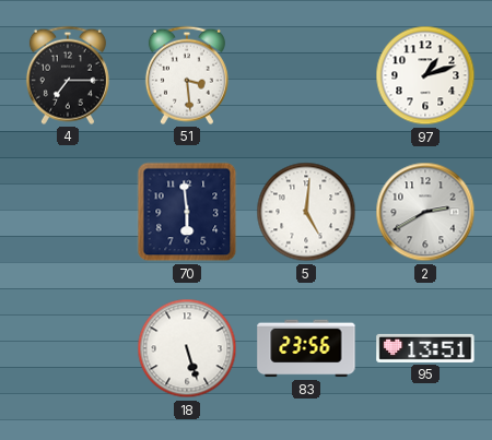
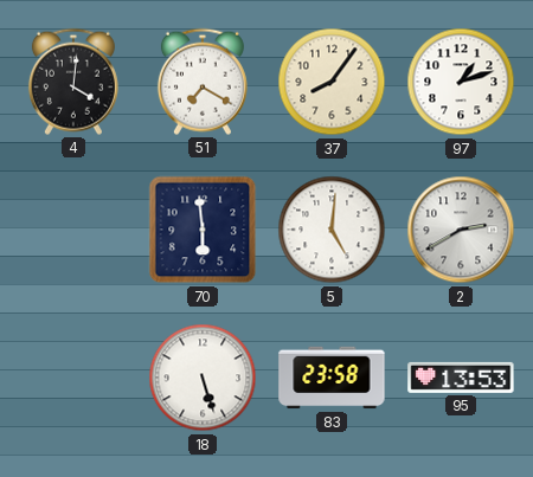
4: 7:15 -> 4:01 (73, 82)
51: 3:29 -> 7:20 (203, 82)
37: none -> 8:06 (332, 82)
83: 23:56 -> 23:58 (332, 378)
95: 13:51 -> 13:53 (461, 378)
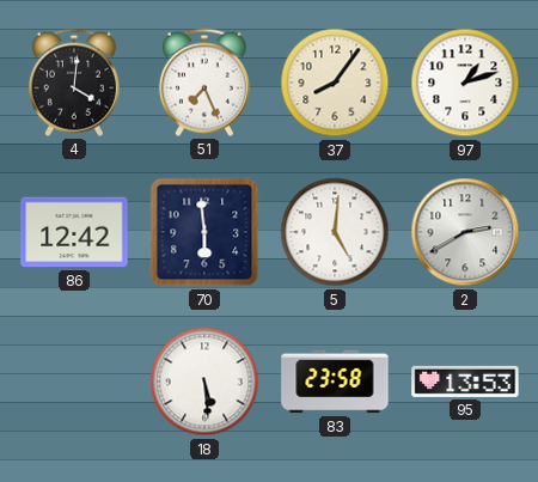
51: 7:20 -> 7:26 (204, 83)
86: none -> 12:42 (74, 232)
18: 5:27 -> 5:29 (204, 382)
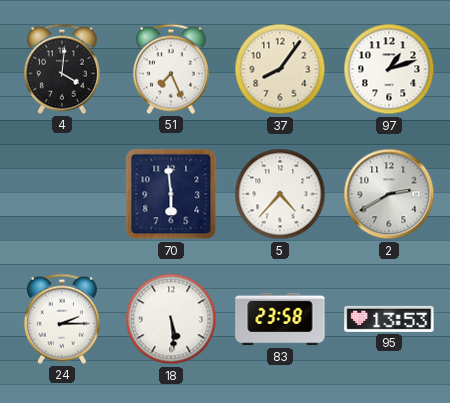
86: 12:42 -> none (74, 232)
5: 5:01 -> 4:37 (280, 194)
24: none -> 2:15 (62, 319)
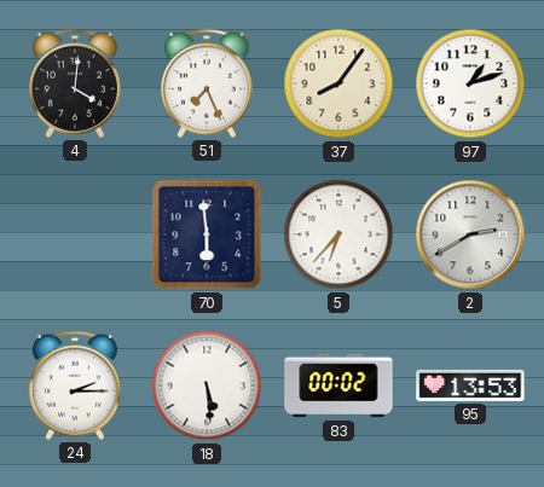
5: 4:37 -> 6:37 (338, 234)
83: 23:58 -> 00:02 (338, 385)
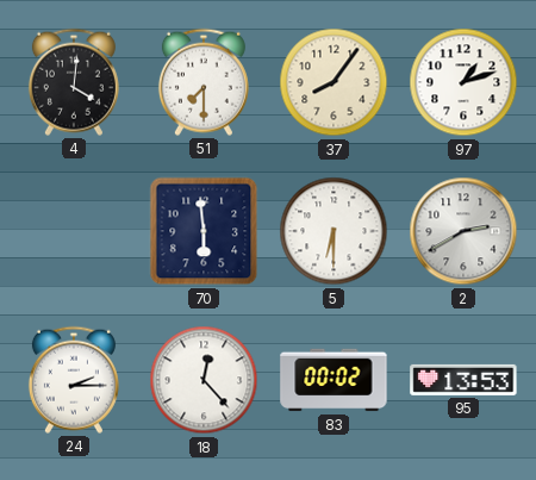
51: 7:26 -> 7:30 (204, 82)
5: 6:37 -> 6:30 (334, 231)
18: 5:29 -> 12:23 (204, 380)
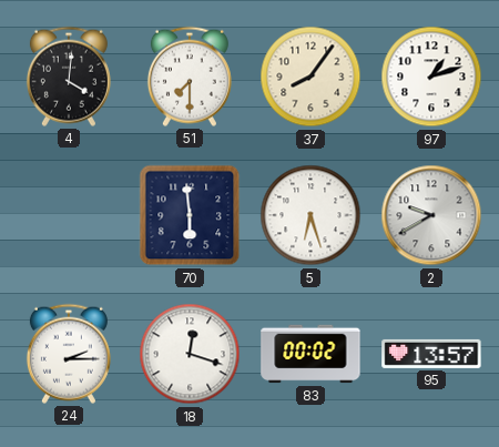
5: 6:30 -> 6:27 (310, 215)
2: 2:40 -> 9:40 (431, 215)
18: 12:23 -> 12:18 (190, 354)
95: 13:53 -> 13:57 (431, 354)
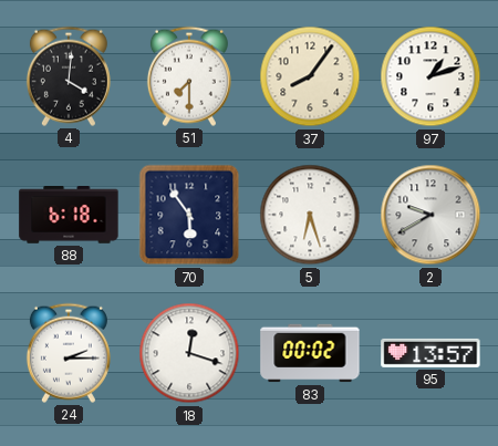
88: none -> 6:18 (69, 216)
70: 5:59 -> 5:54 (189, 215)
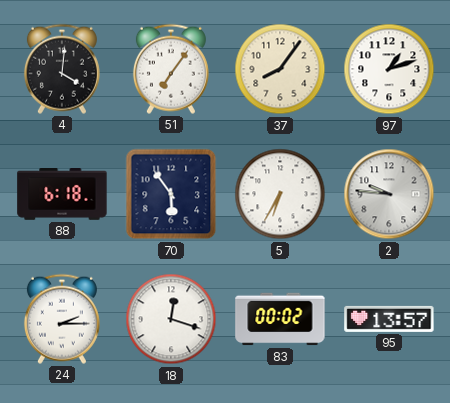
51: 7:30 -> 7:06 (171, 69)
5: 6:27 -> 6:35 (280, 194)
2: 9:40 -> 9:46 (389, 194)
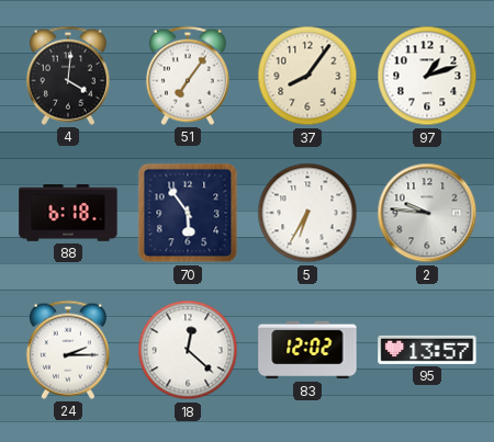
18: 12:18 -> 12:22 (188, 350)
83: 00:02 -> 12:02 (307, 350)
